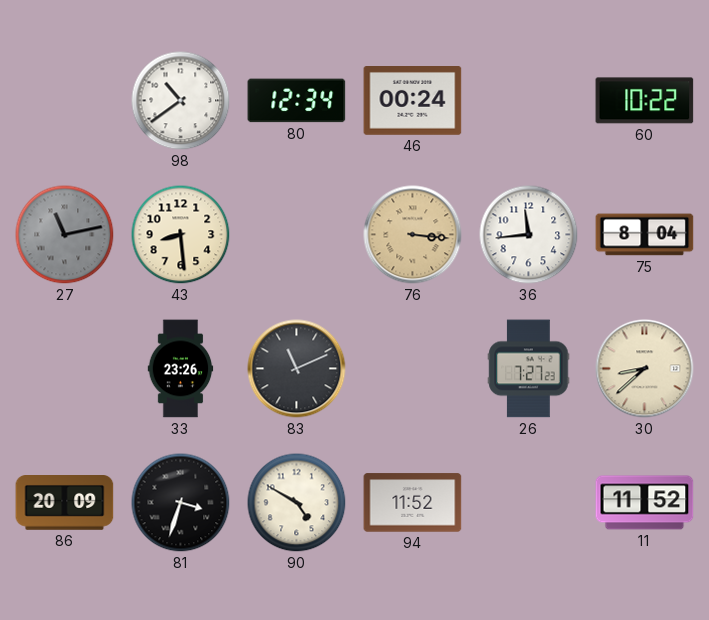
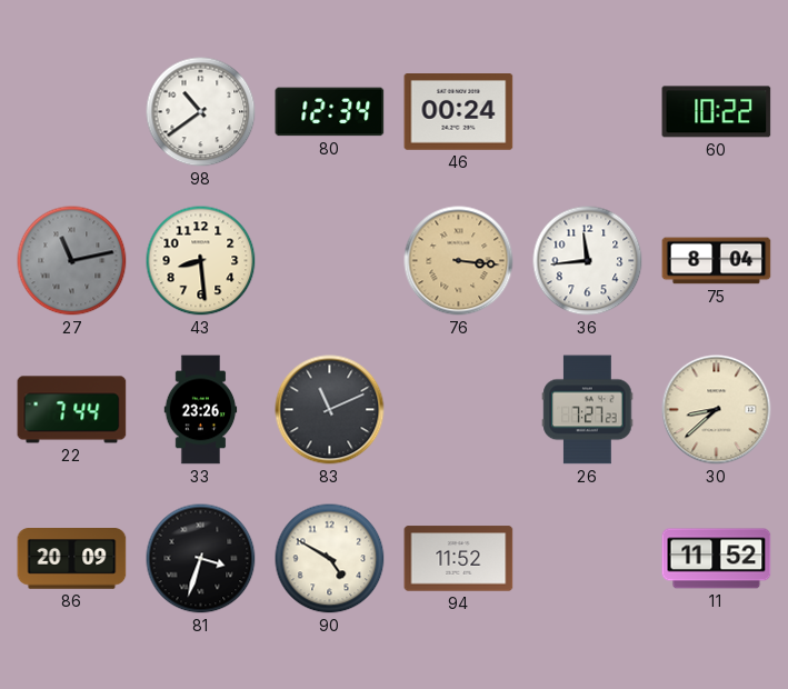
22: none -> 7:44 (72, 410)
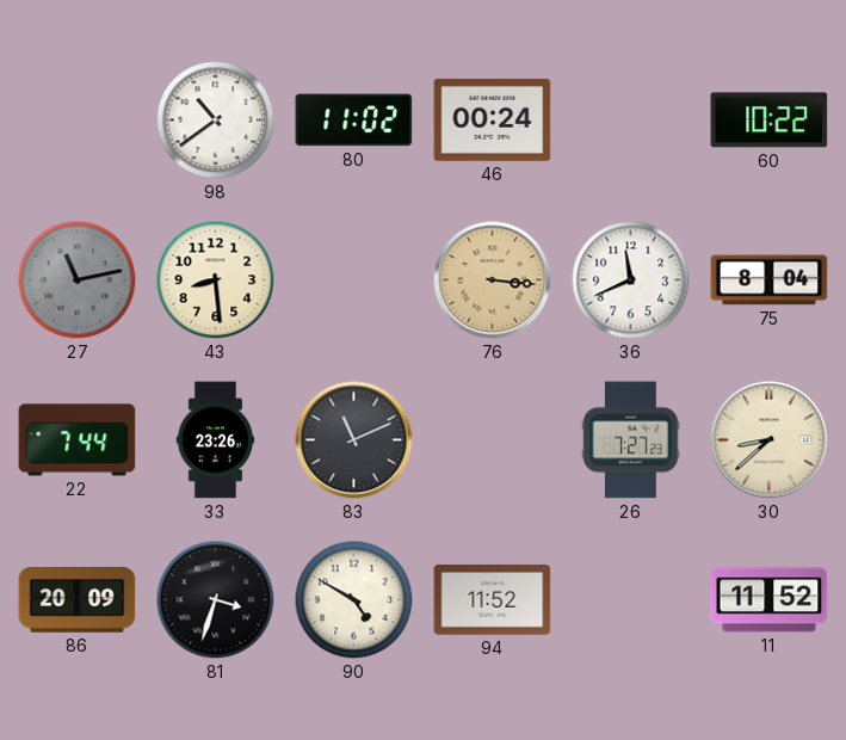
80: 12:34 -> 11:02 (354, 121)
36: 11:44 -> 11:41 (631, 280)
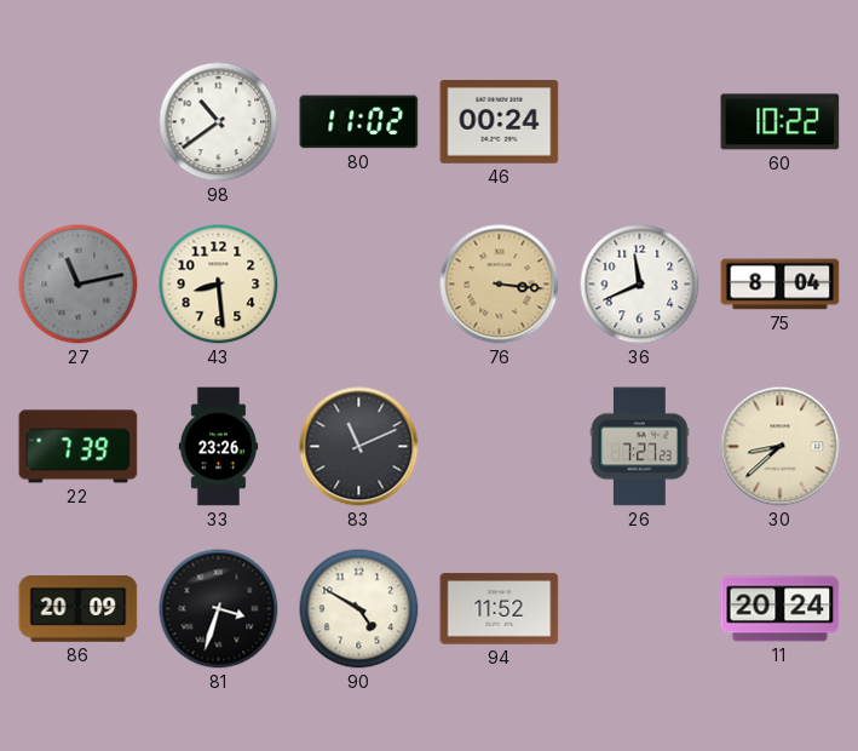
22: 7:44 -> 7:39 (79, 447)
11: 11:52 -> 20:24 (781, 609)
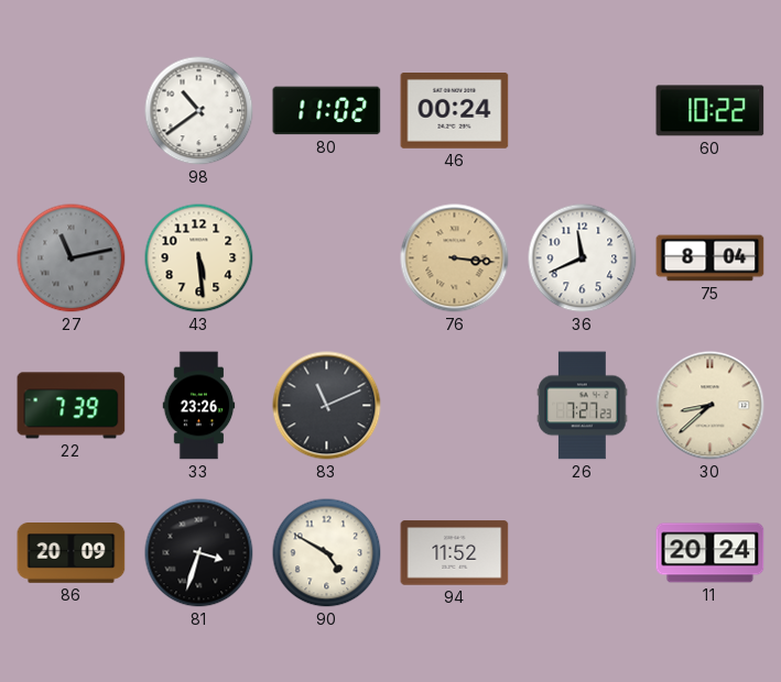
43: 8:29 -> 5:29 (199, 258)
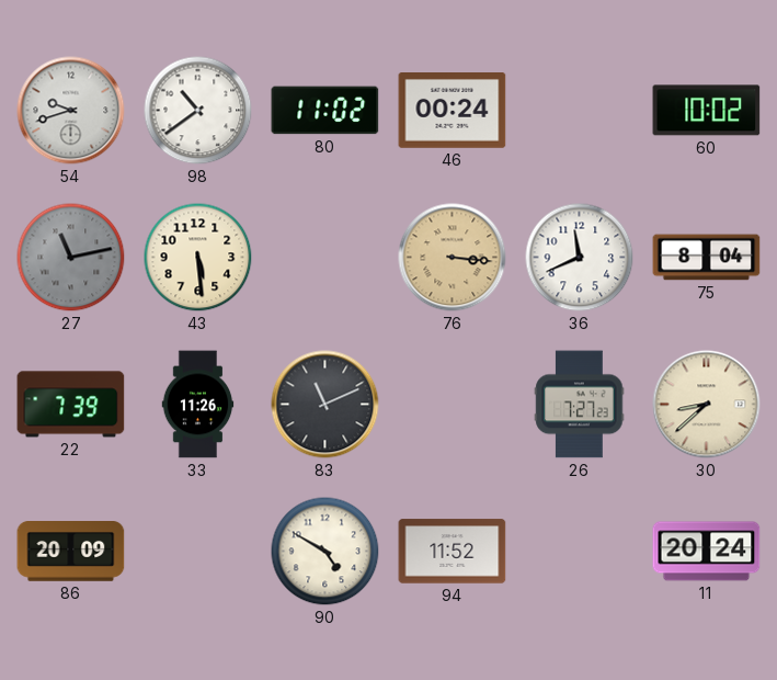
54: none -> 9:42 (71, 111)
60: 10:22 -> 10:02 (707, 111)
33: 23:26 -> 11:26 (198, 405)
81: 3:33 -> none (199, 553)
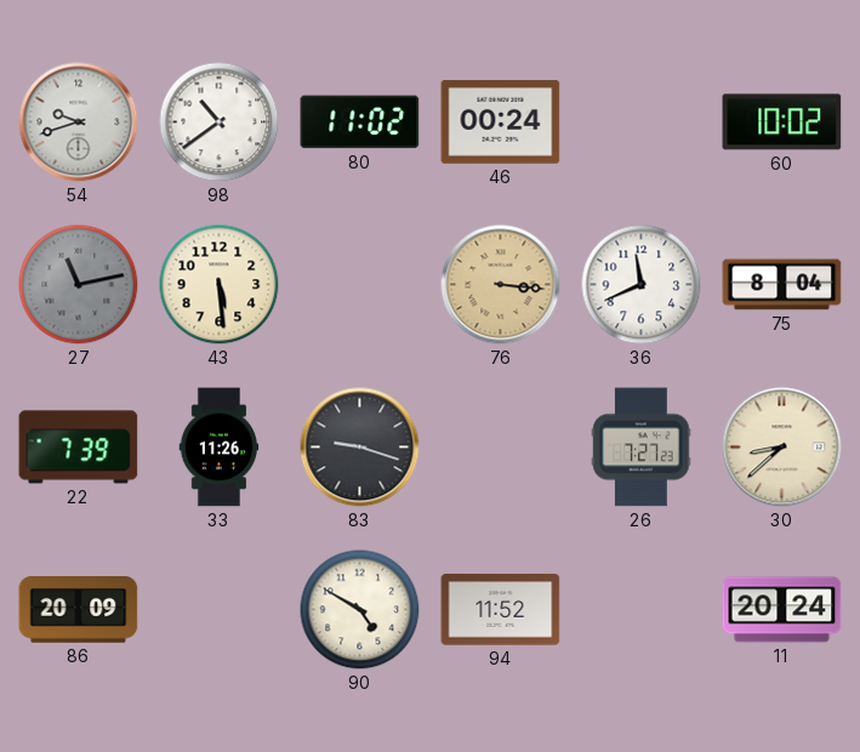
83: 11:11 -> 9:18 (360, 448)
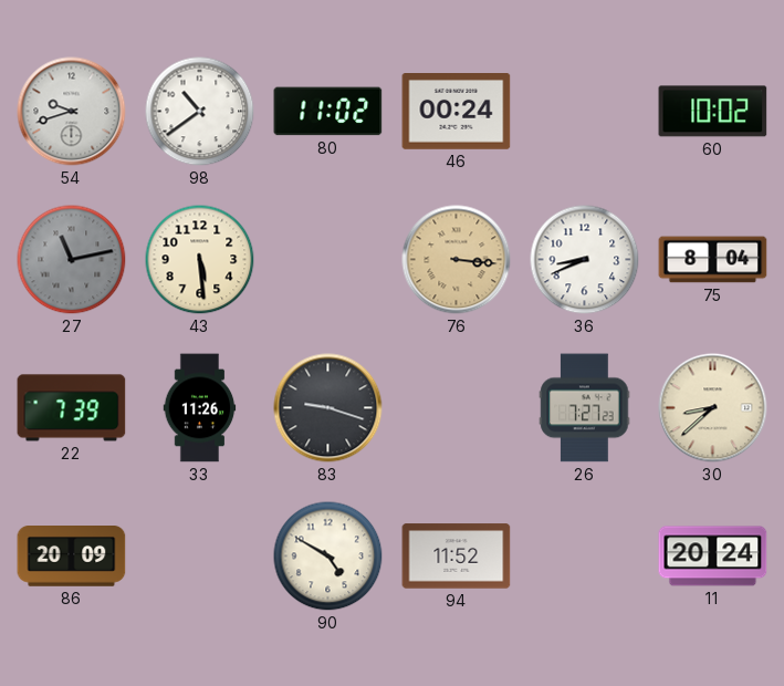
36: 11:41 -> 8:41 (585, 260)
